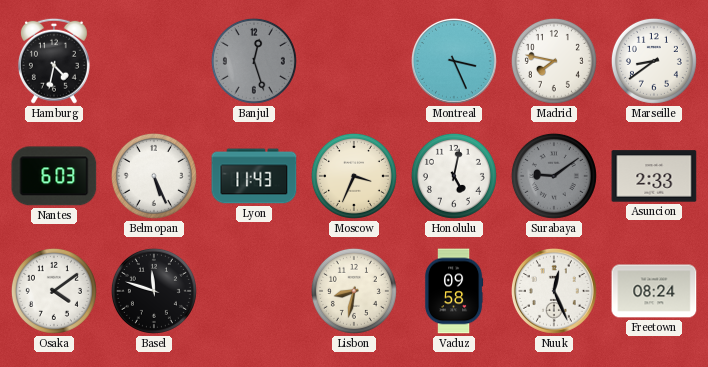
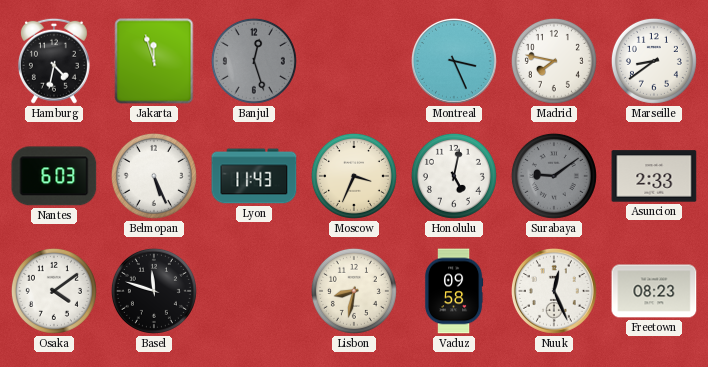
Jakarta: none -> 11:57 (154, 61)
Freetown: 08:24 -> 08:23 (654, 291)
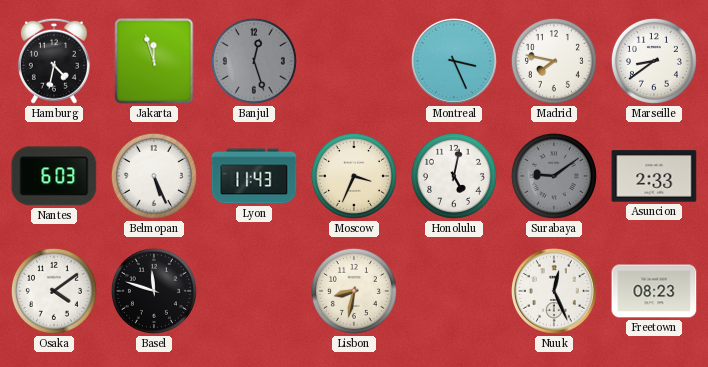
Vaduz: 09:58 -> none (454, 291)
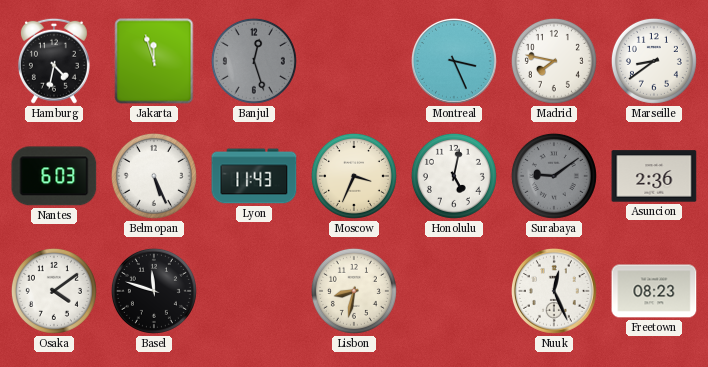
Asuncion: 2:33 -> 2:36 (654, 176)
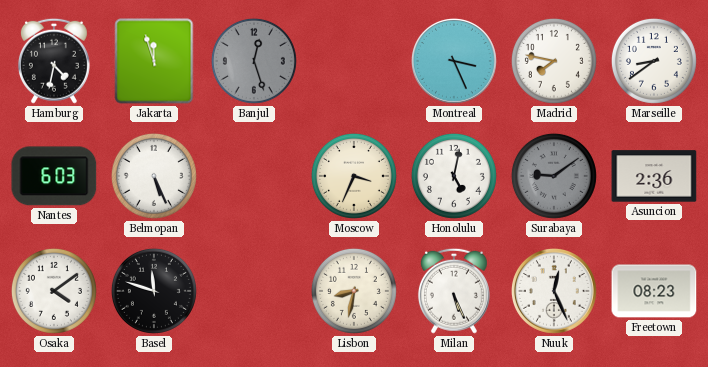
Lyon: 11:43 -> none (254, 176)
Milan: none -> 5:26 (454, 291)
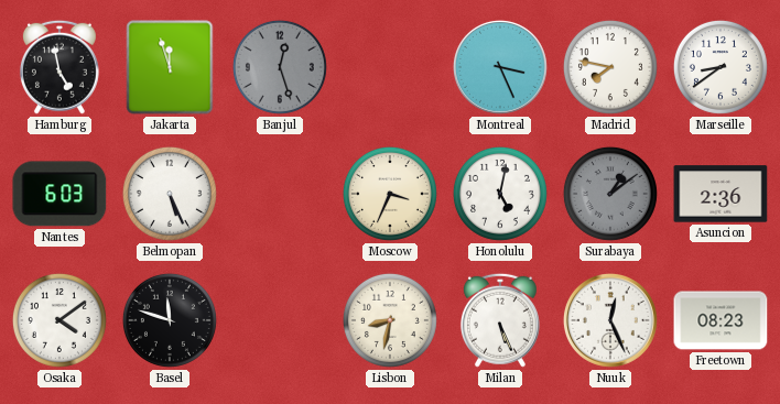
Hamburg: 4:32 -> 4:58 (59, 67)
Surabaya: 9:09 -> 1:09 (610, 194)
